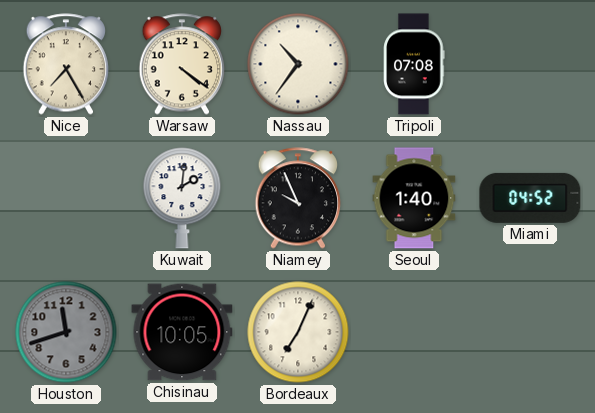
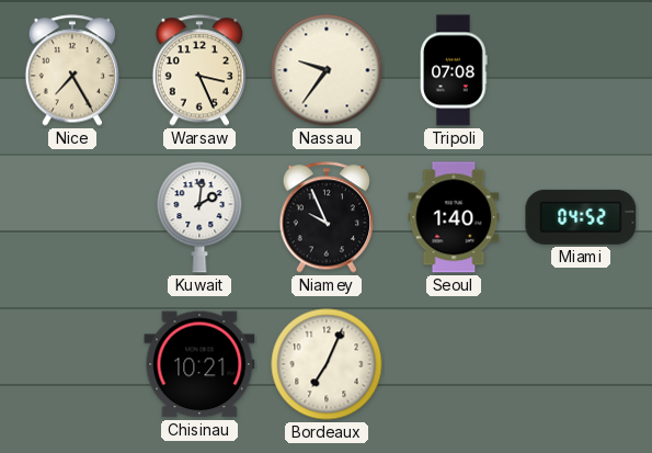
Warsaw: 4:21 -> 3:26 (199, 70)
Nassau: 10:36 -> 9:36 (327, 70)
Houston: 11:42 -> none (66, 332)
Chisinau: 10:05 -> 10:21 (199, 364)
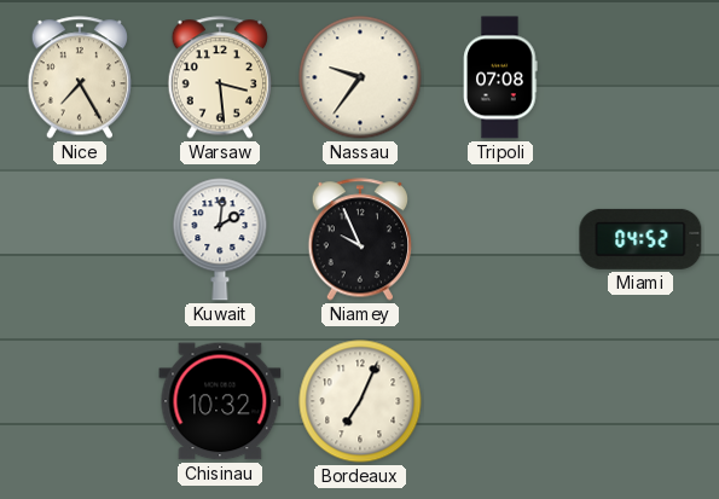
Warsaw: 3:26 -> 3:29 (220, 77)
Seoul: 1:40 -> none (454, 217)
Chisinau: 10:21 -> 10:32 (220, 401)
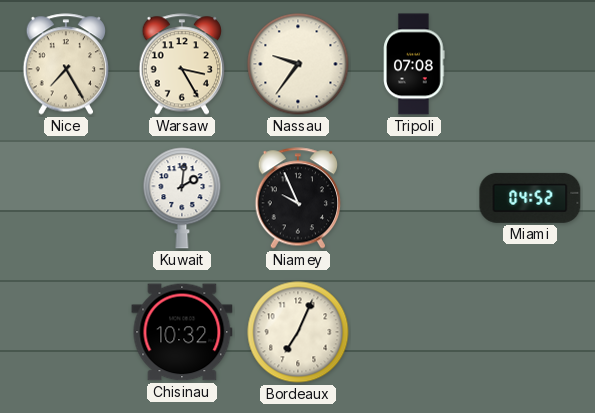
Warsaw: 3:29 -> 3:25 (182, 64)
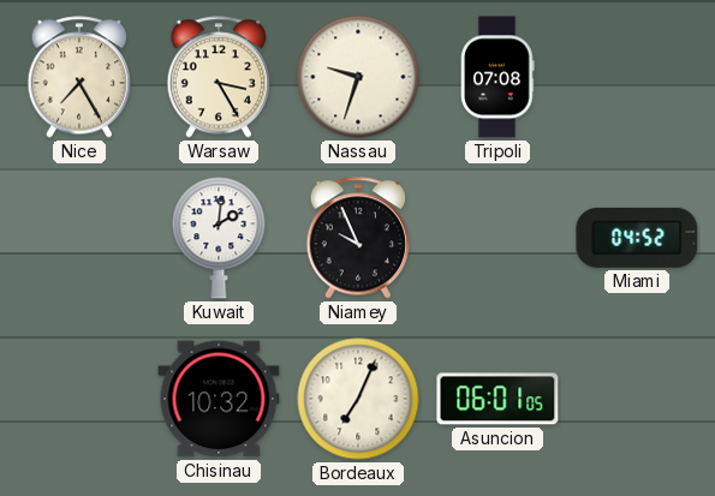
Nassau: 9:36 -> 9:33 (358, 77)
Asuncion: none -> 06:01 (497, 399)
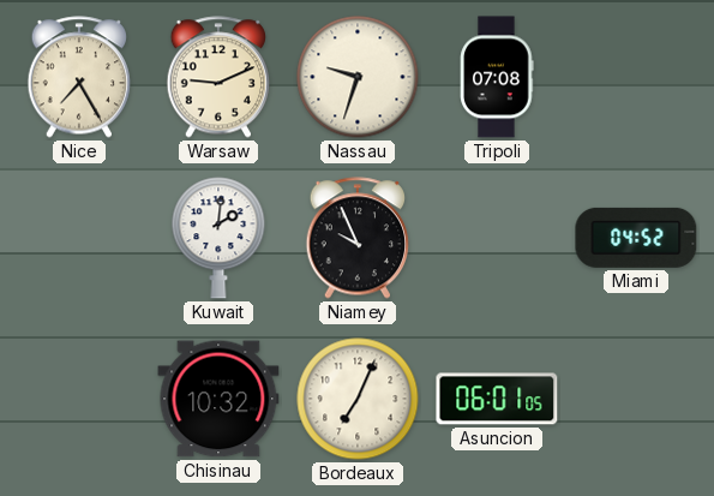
Warsaw: 3:25 -> 9:11 (218, 77)
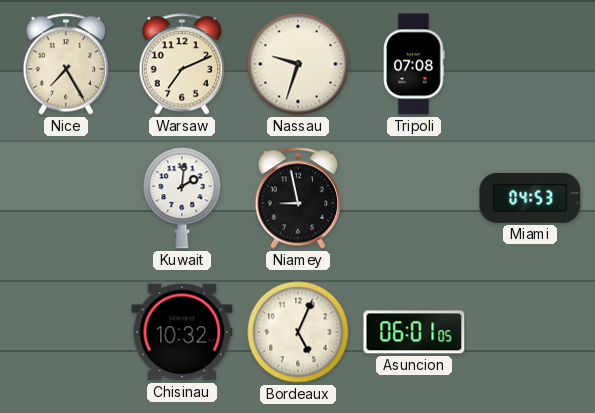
Warsaw: 9:11 -> 7:11 (182, 64)
Niamey: 9:56 -> 8:58 (298, 198)
Miami: 04:52 -> 04:53 (530, 198)
Bordeaux: 7:04 -> 5:04 (298, 332)
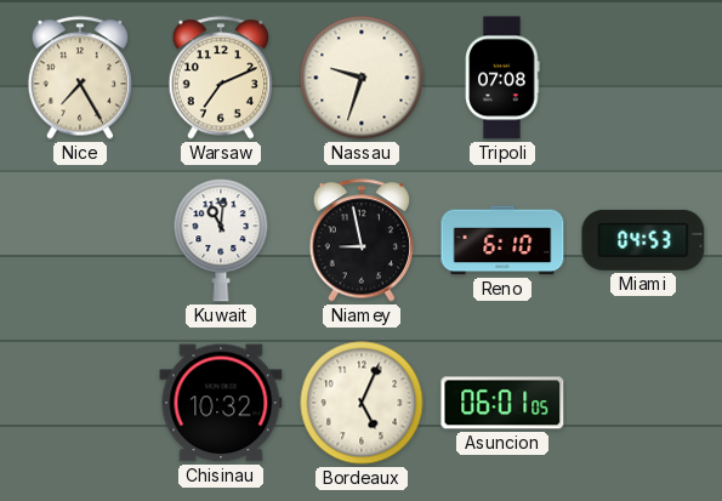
Kuwait: 2:01 -> 11:01 (221, 240)
Reno: none -> 6:10 (502, 240)
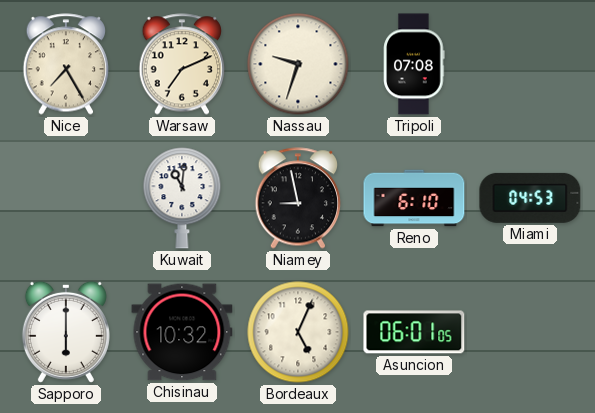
Sapporo: none -> 6:00 (66, 332)
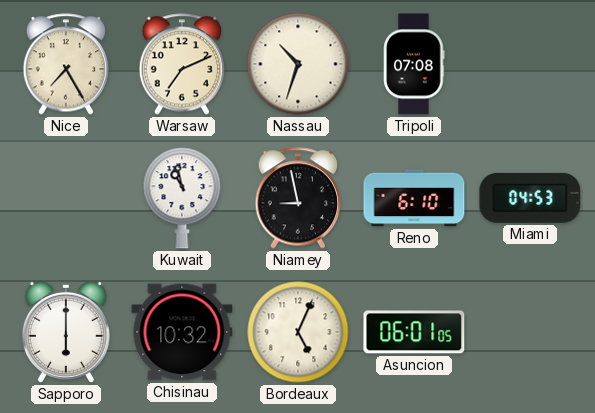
Nassau: 9:33 -> 10:33 (298, 64)
Kuwait: 11:01 -> 10:58 (182, 198)
